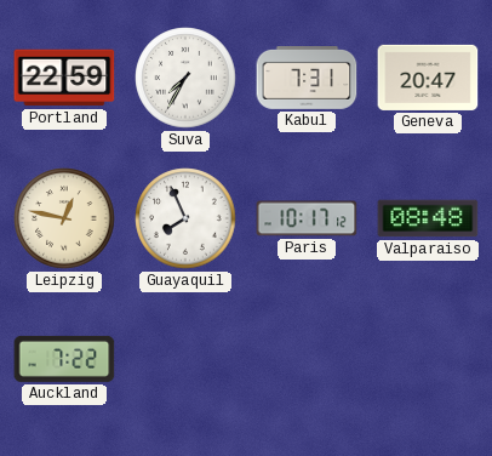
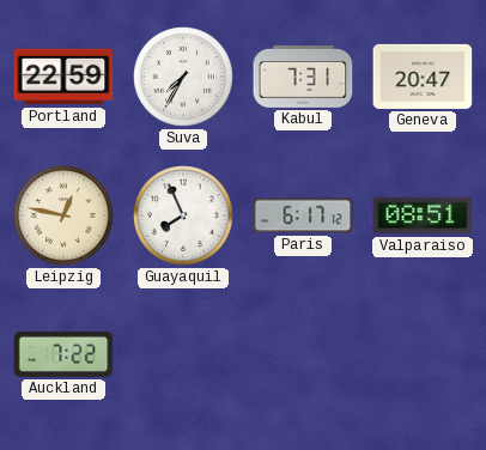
Paris: 10:17 -> 6:17 (303, 215)
Valparaiso: 08:48 -> 08:51 (423, 215)
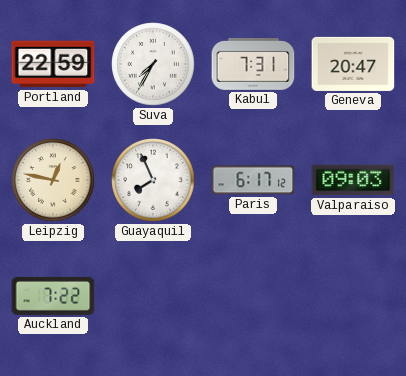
Valparaiso: 08:51 -> 09:03 (353, 180)
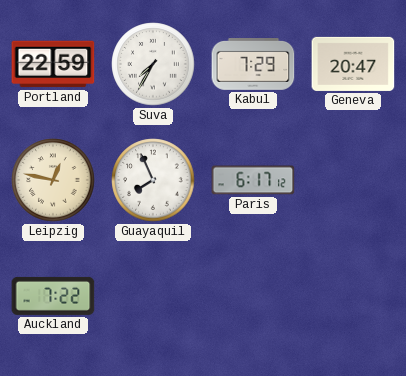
Kabul: 7:31 -> 7:29 (253, 65)
Valparaiso: 09:03 -> none (353, 180)
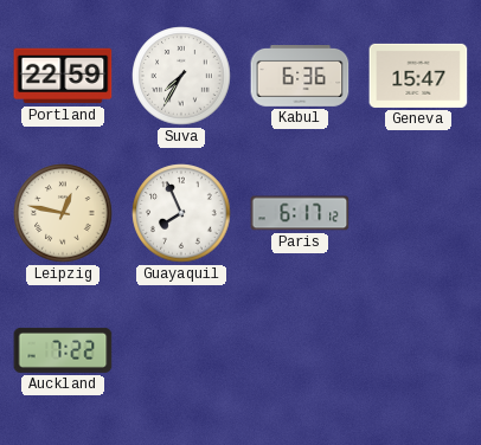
Kabul: 7:29 -> 6:36 (300, 77)
Geneva: 20:47 -> 15:47 (418, 76)
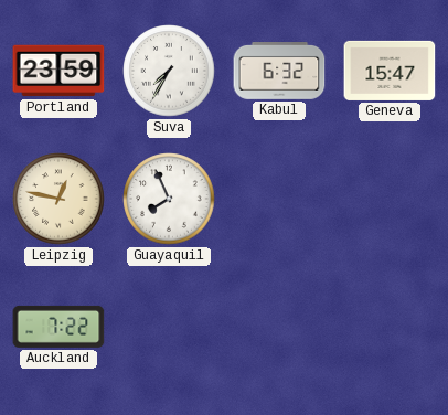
Portland: 22:59 -> 23:59 (58, 71)
Kabul: 6:36 -> 6:32 (279, 72)
Paris: 6:17 -> none (300, 213)
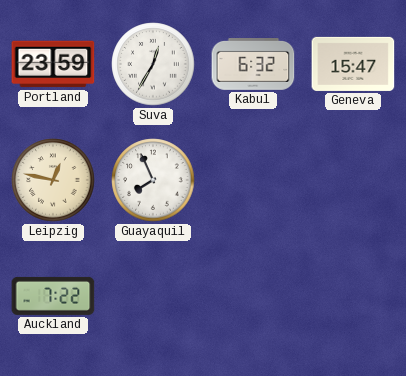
Suva: 7:35 -> 12:35 (153, 64)
